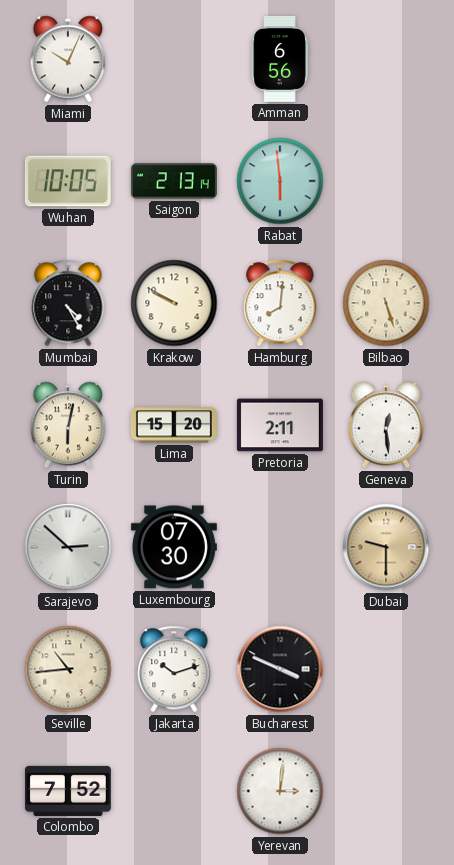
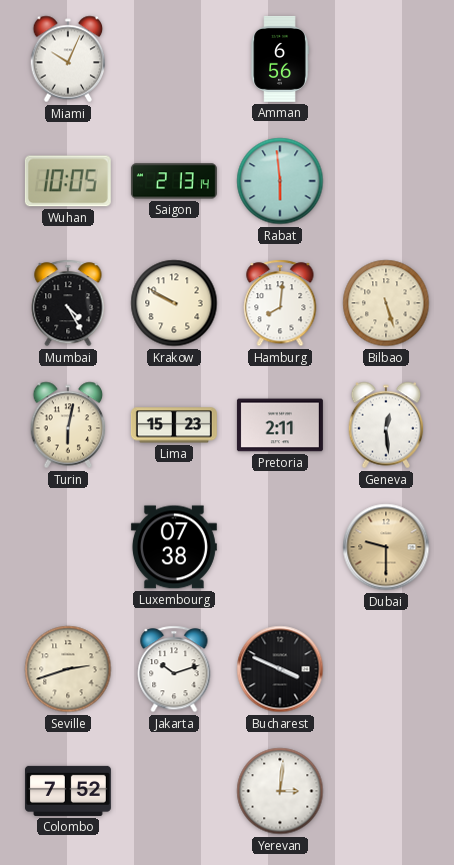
Lima: 15:20 -> 15:23 (174, 425)
Sarajevo: 2:52 -> none (68, 547)
Luxembourg: 07:30 -> 07:38 (174, 547)
Seville: 10:44 -> 2:42 (68, 669)
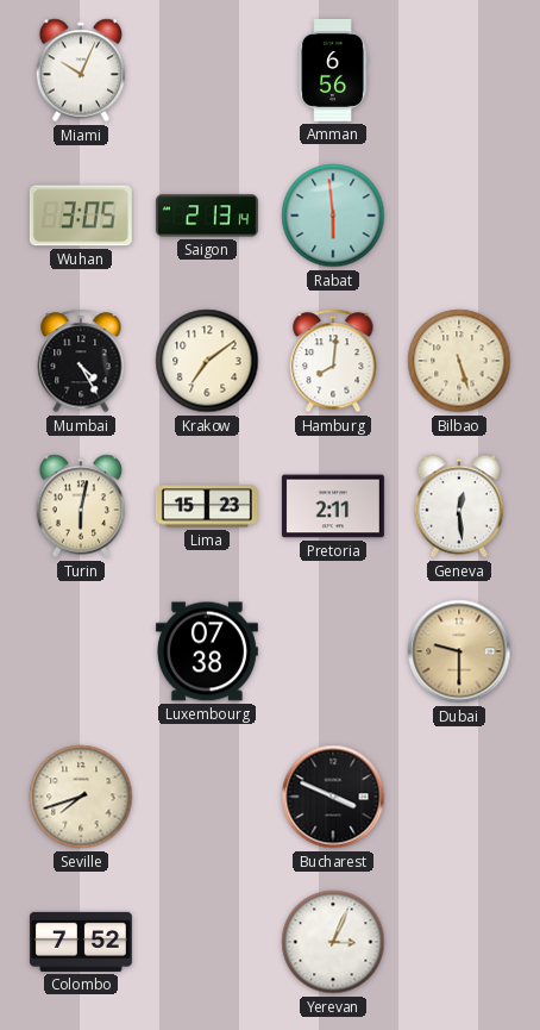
Wuhan: 10:05 -> 3:05 (81, 216)
Krakow: 9:50 -> 7:09 (207, 361)
Seville: 2:42 -> 7:42 (81, 797)
Jakarta: 10:12 -> none (174, 669)
Yerevan: 3:01 -> 3:04 (333, 942)
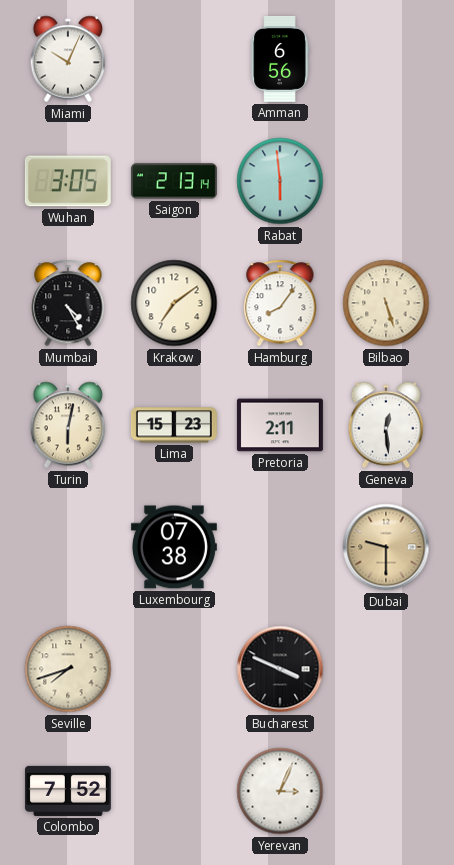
Hamburg: 8:01 -> 8:06 (280, 303)
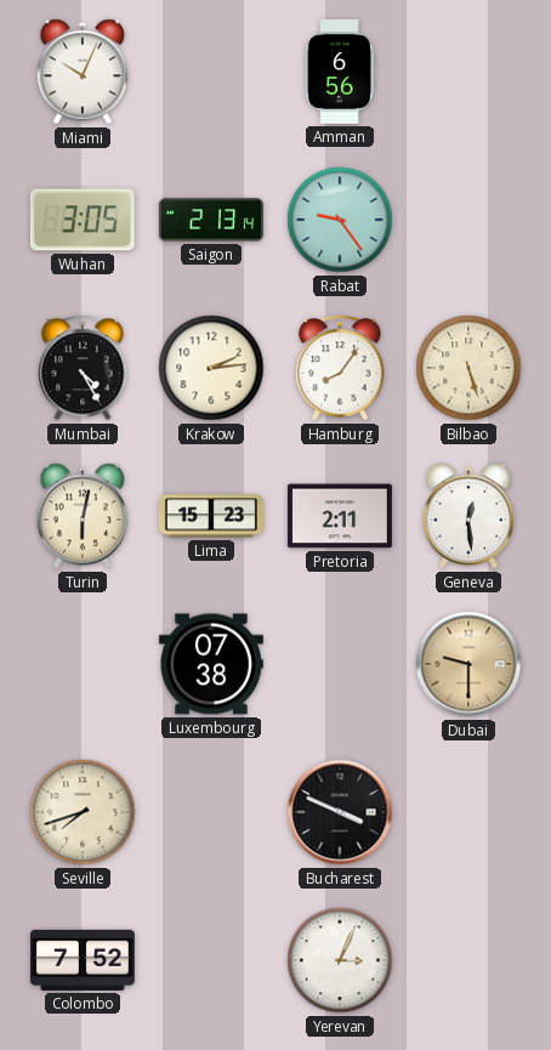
Rabat: 5:59 -> 9:24 (340, 220)
Krakow: 7:09 -> 2:14 (211, 368)
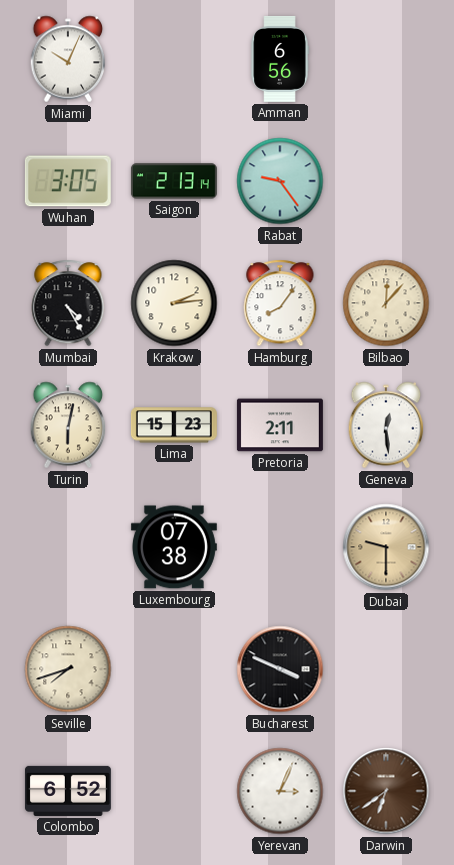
Bilbao: 5:27 -> 12:07 (386, 303)
Colombo: 7:52 -> 6:52 (68, 791)
Darwin: none -> 6:39 (386, 791)
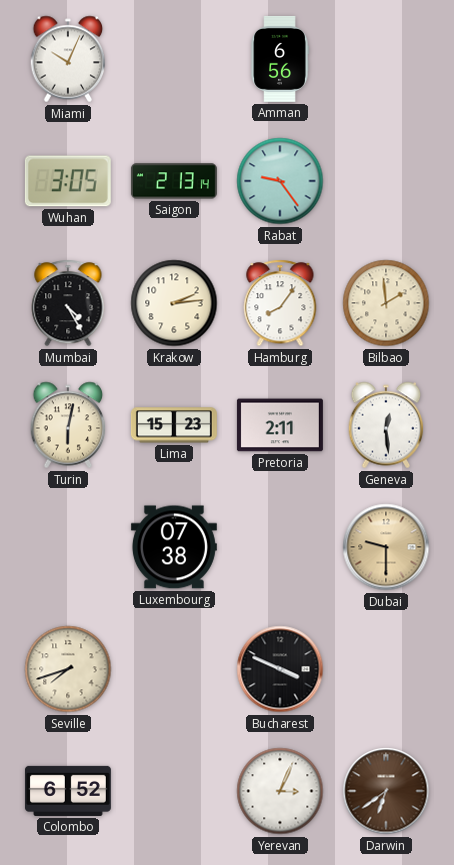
Bilbao: 12:07 -> 1:59 (386, 303)
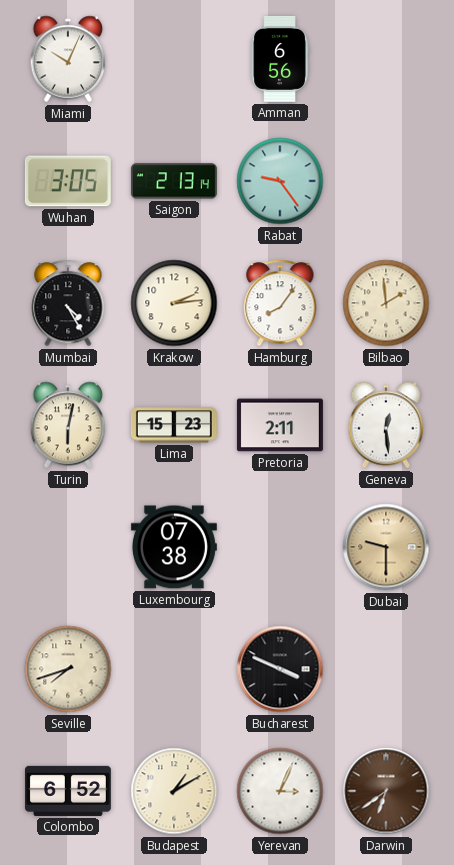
Budapest: none -> 1:10 (174, 791)
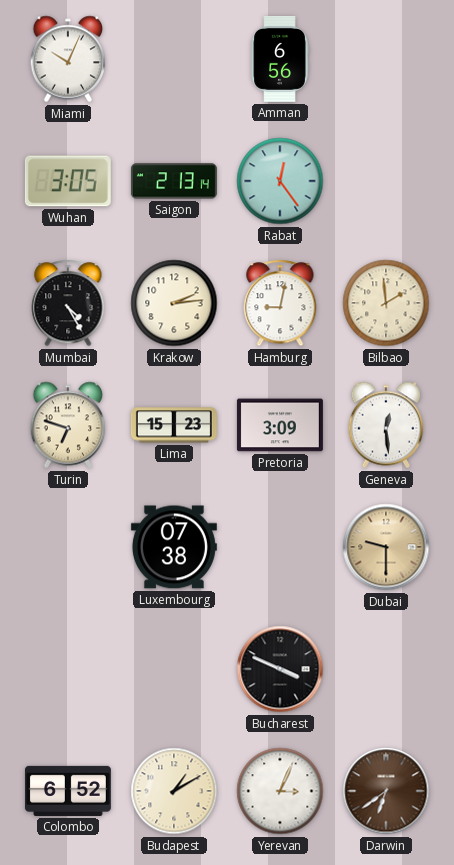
Rabat: 9:24 -> 12:24 (280, 181)
Hamburg: 8:06 -> 9:02 (280, 303)
Turin: 6:02 -> 6:48 (68, 425)
Pretoria: 2:11 -> 3:09 (280, 425)
Seville: 7:42 -> none (68, 669)
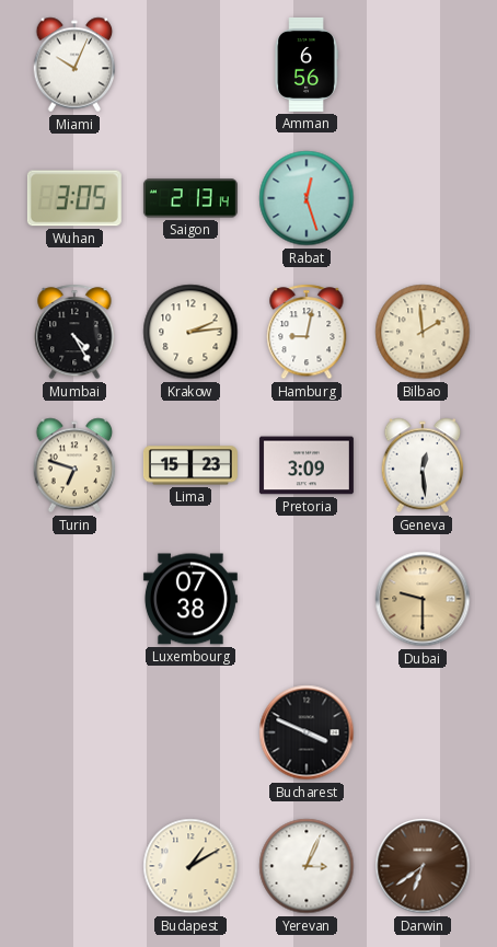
Rabat: 12:24 -> 12:27 (307, 198)
Colombo: 6:52 -> none (68, 791)
